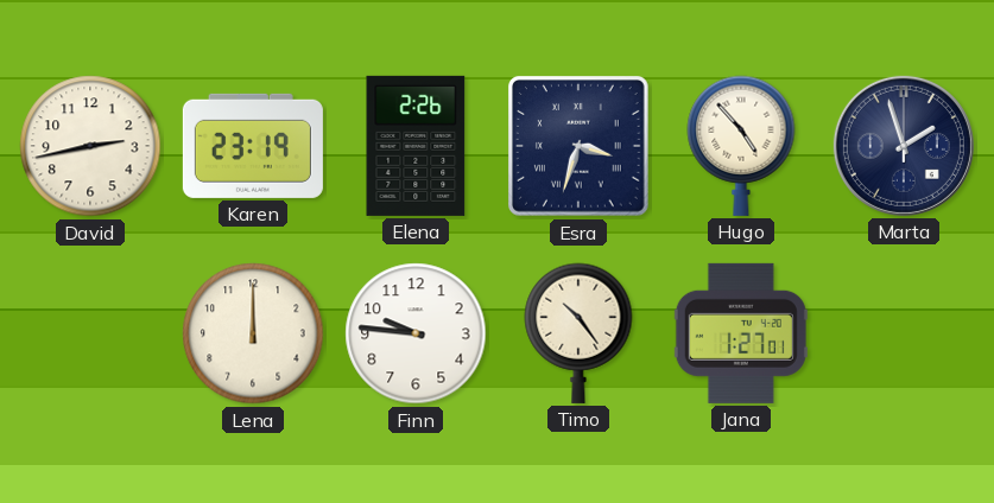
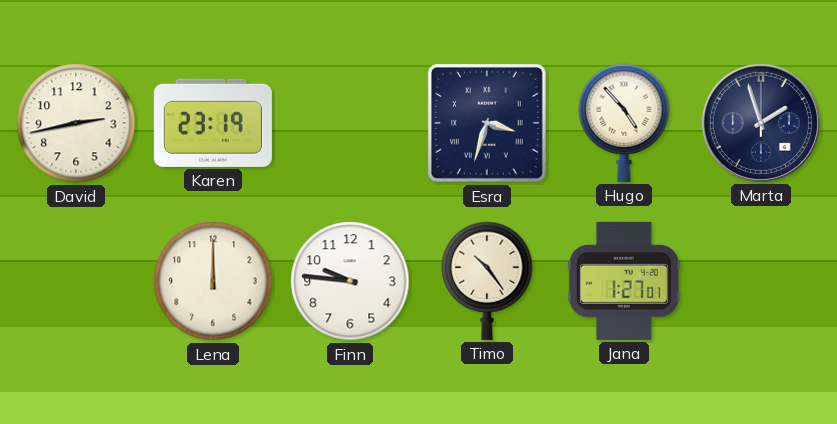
Elena: 2:26 -> none (416, 146)
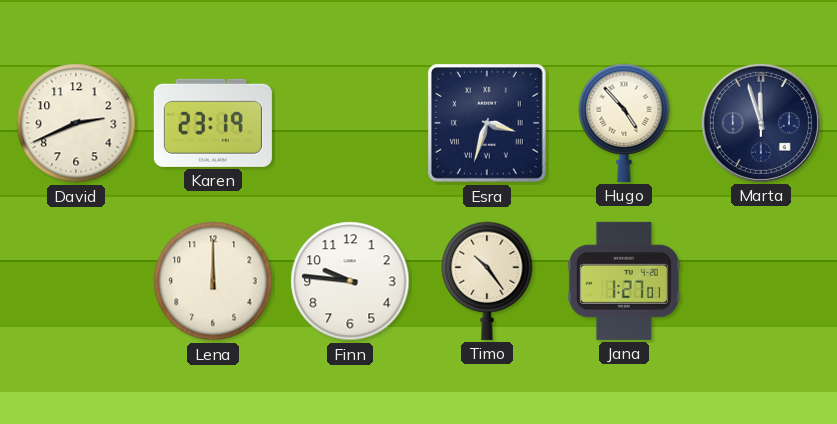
David: 2:43 -> 2:41 (76, 123)
Marta: 1:57 -> 11:57 (761, 123)
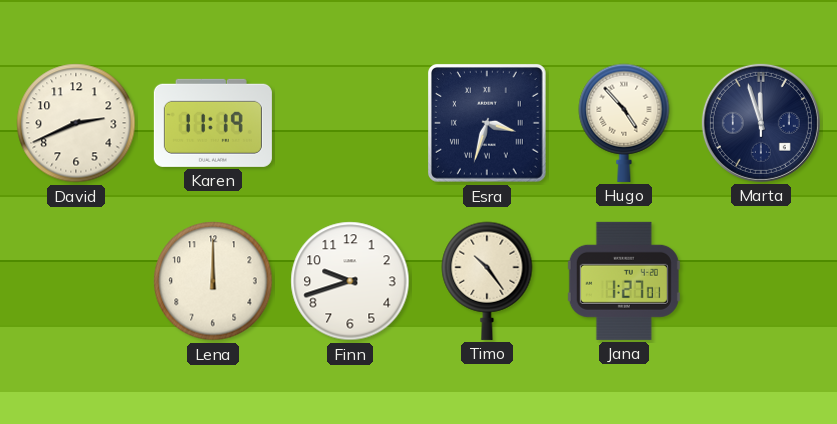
Karen: 23:19 -> 11:19 (213, 123)
Finn: 9:46 -> 9:42 (350, 281)
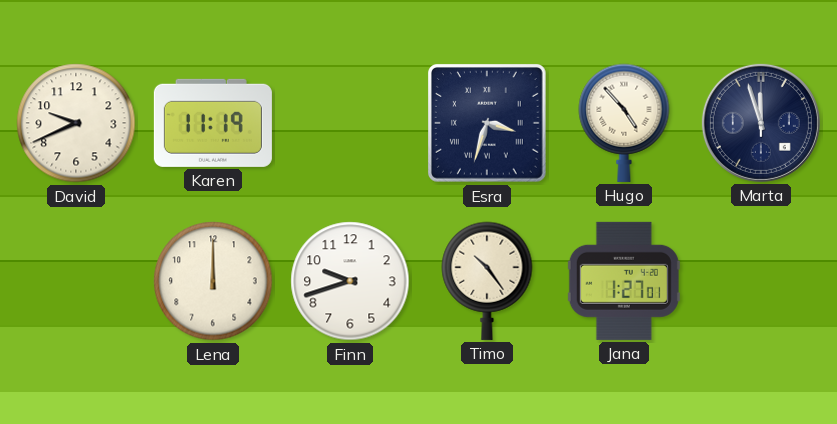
David: 2:41 -> 9:41 (76, 123)
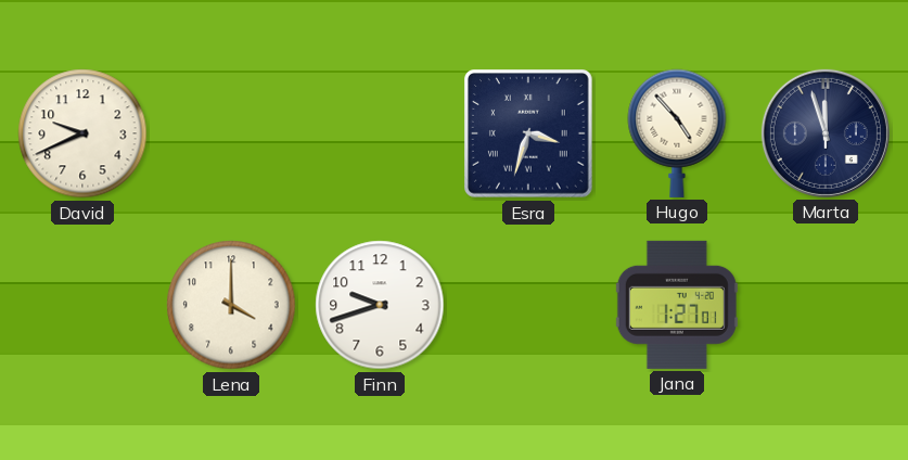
Karen: 11:19 -> none (213, 123)
Lena: 12:00 -> 4:00 (231, 305)
Timo: 10:24 -> none (487, 281)
